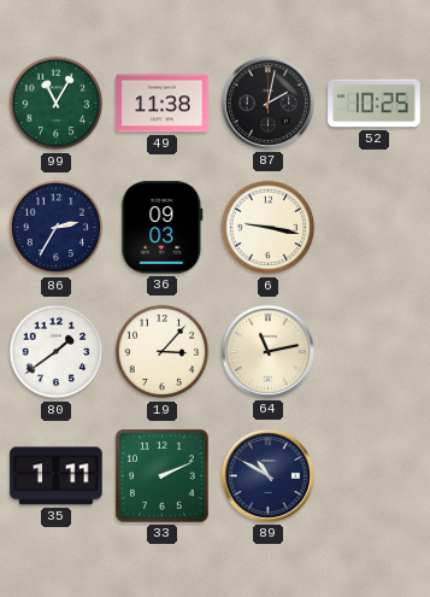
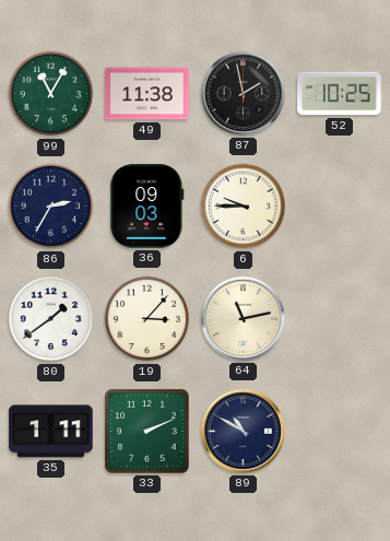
87: 2:02 -> 1:58 (243, 93)
6: 9:17 -> 9:45 (244, 207)
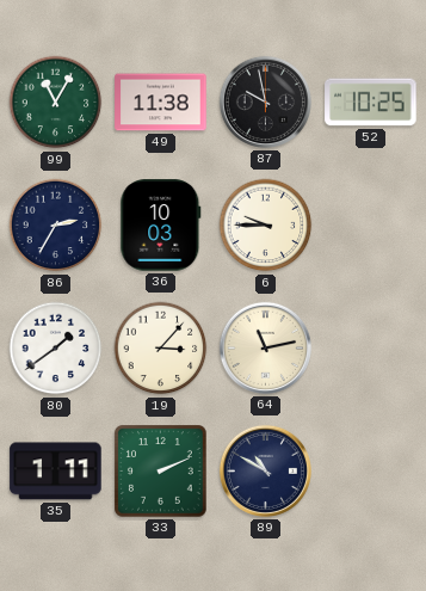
87: 1:58 -> 9:58 (265, 101)
36: 09:03 -> 10:03 (161, 226)
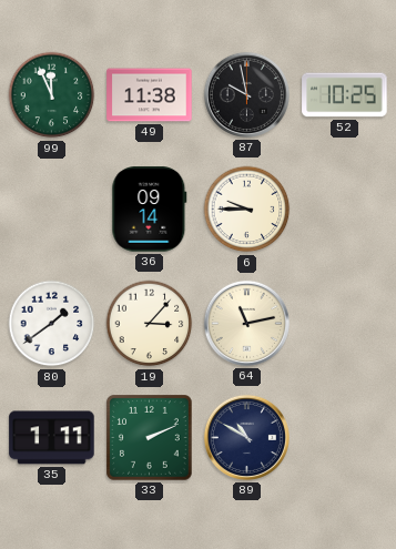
99: 11:05 -> 11:56 (52, 95)
86: 2:35 -> none (56, 226)
36: 10:03 -> 09:14 (150, 210)
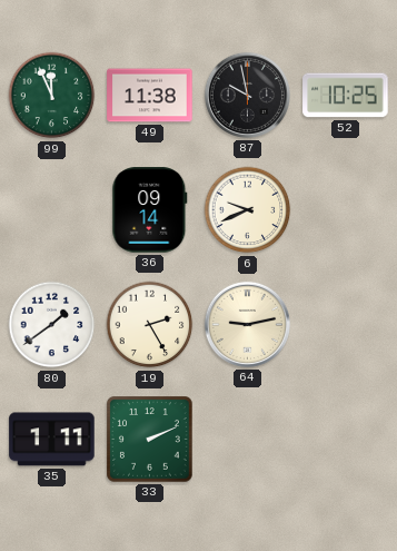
6: 9:45 -> 9:41 (248, 210)
19: 3:07 -> 2:25 (150, 325)
64: 11:13 -> 9:13 (247, 324)
89: 10:50 -> none (246, 437)
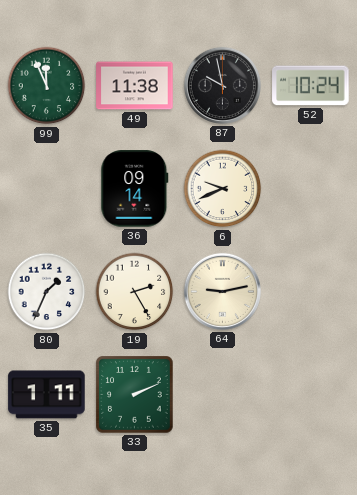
52: 10:25 -> 10:24 (311, 86)
80: 1:39 -> 1:34 (47, 292)
